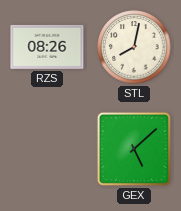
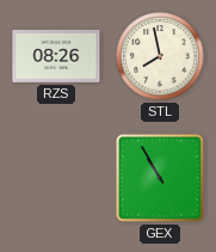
STL: 8:02 -> 7:58 (160, 56)
GEX: 5:08 -> 10:55 (160, 178)
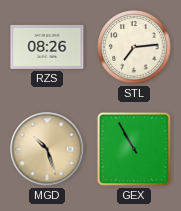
STL: 7:58 -> 7:14 (134, 47)
MGD: none -> 10:27 (47, 149)
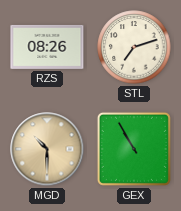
STL: 7:14 -> 7:12 (134, 47)
MGD: 10:27 -> 10:30 (47, 149)
